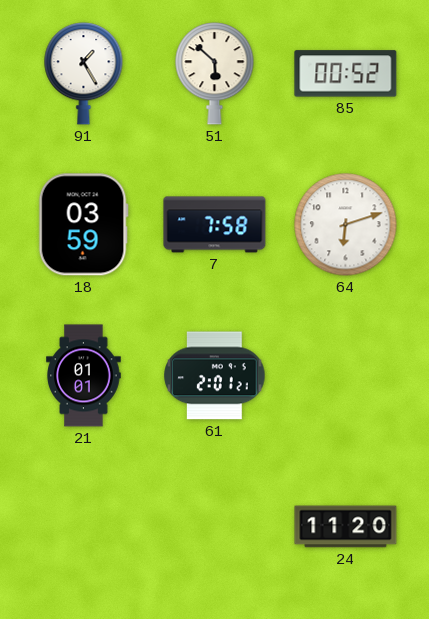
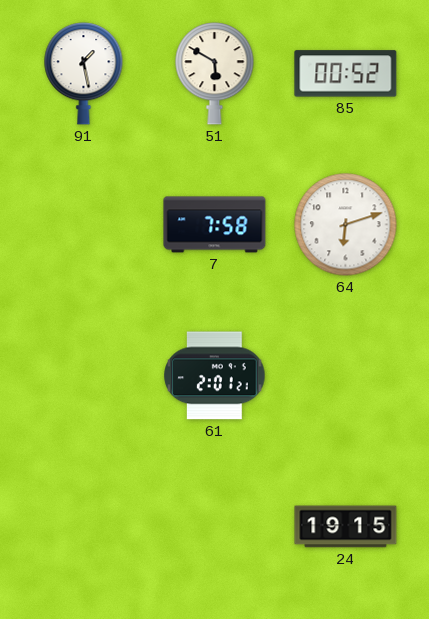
91: 1:25 -> 1:28 (84, 74)
51: 5:52 -> 5:50 (215, 74)
18: 03:59 -> none (83, 225)
21: 01:01 -> none (84, 376)
24: 11:20 -> 19:15 (346, 527)
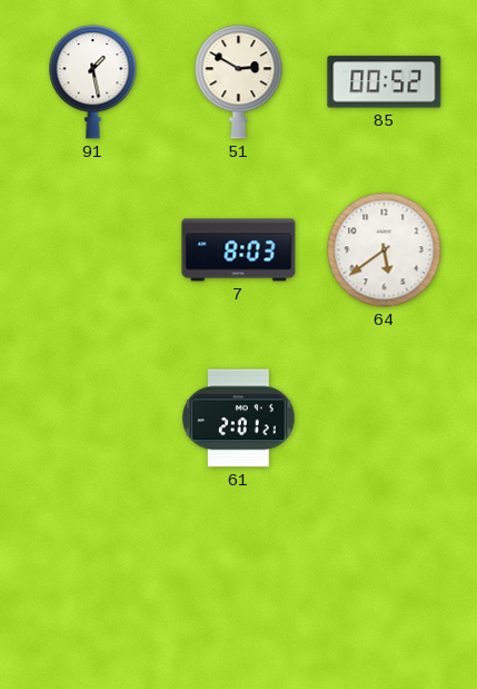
51: 5:50 -> 2:50 (239, 82)
7: 7:58 -> 8:03 (239, 250)
64: 6:12 -> 5:39 (385, 250)
24: 19:15 -> none (346, 527)
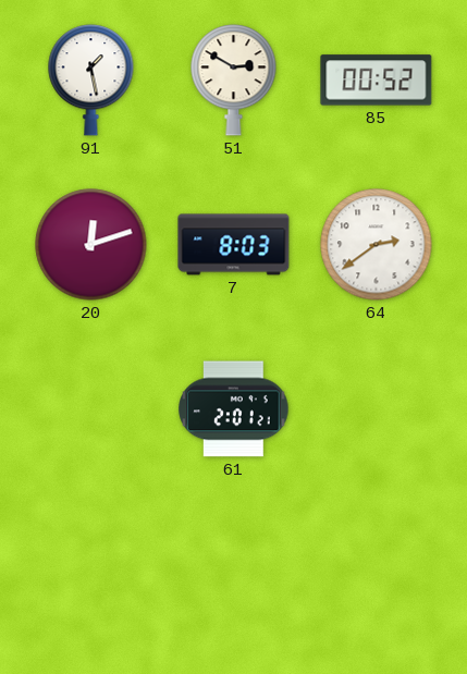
20: none -> 12:12 (91, 245)
64: 5:39 -> 2:39 (377, 245)
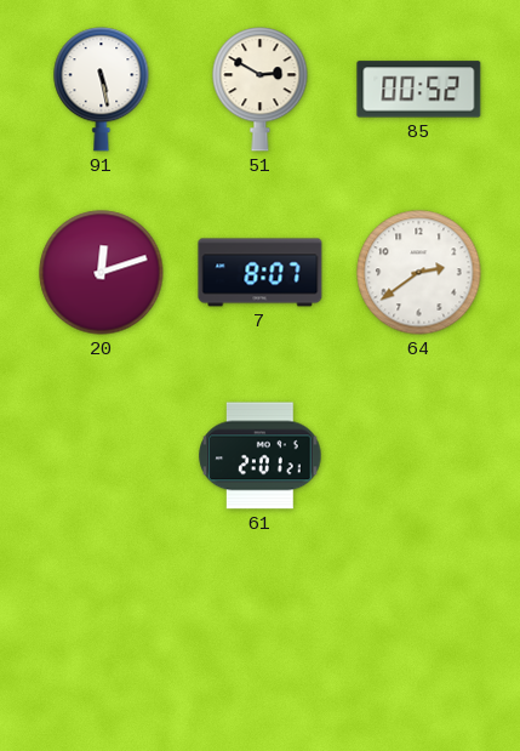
91: 1:28 -> 5:28 (102, 90)
7: 8:03 -> 8:07 (261, 273)
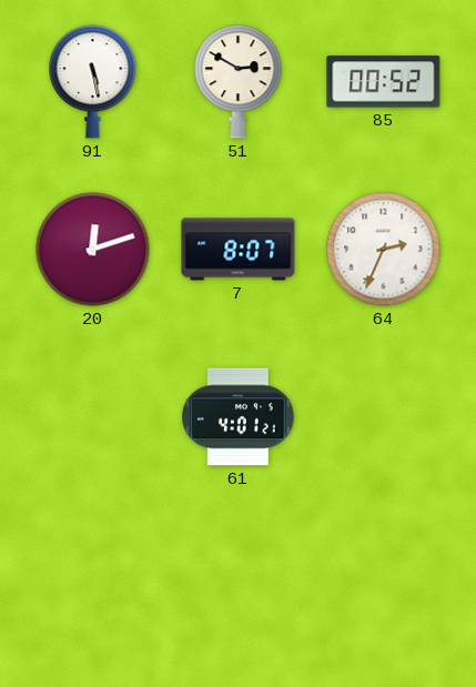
64: 2:39 -> 2:34 (384, 250)
61: 2:01 -> 4:01 (239, 417)
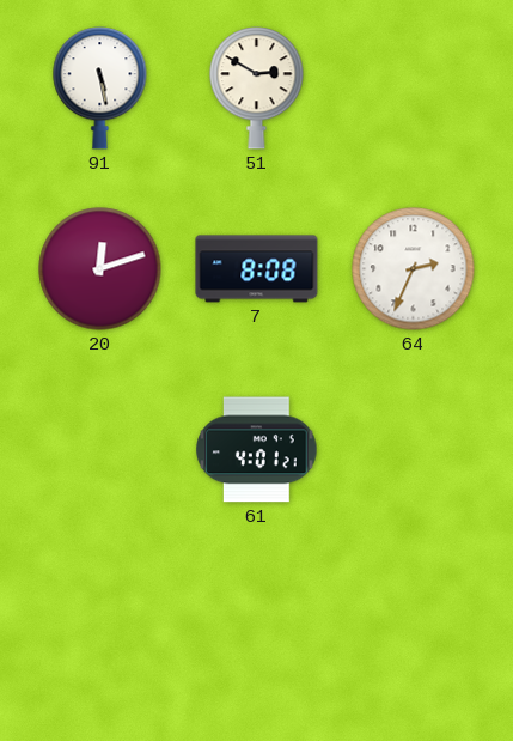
85: 00:52 -> none (384, 82)
7: 8:07 -> 8:08 (257, 269)
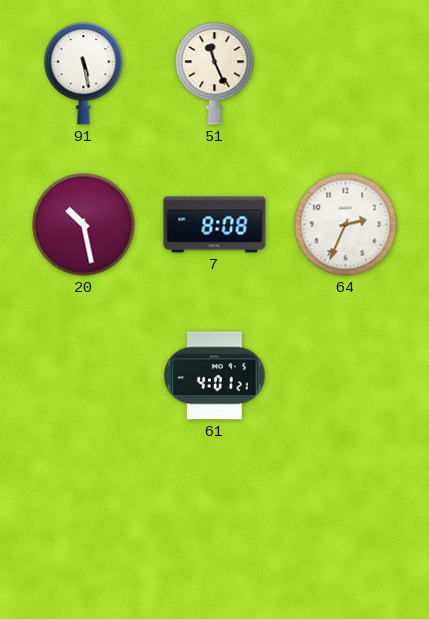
51: 2:50 -> 11:26 (215, 74)
20: 12:12 -> 10:28 (84, 225)
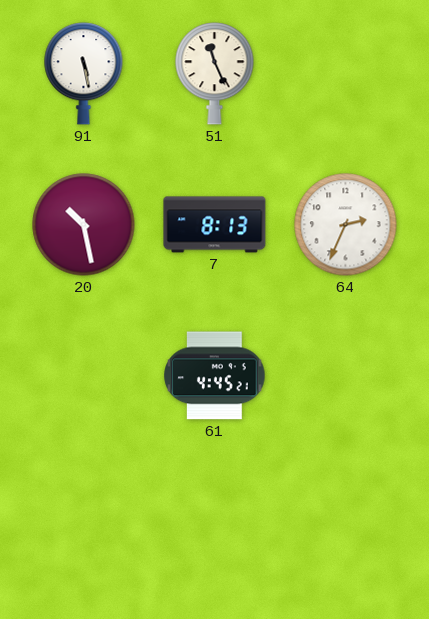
7: 8:08 -> 8:13 (215, 225)
61: 4:01 -> 4:45 (215, 376)
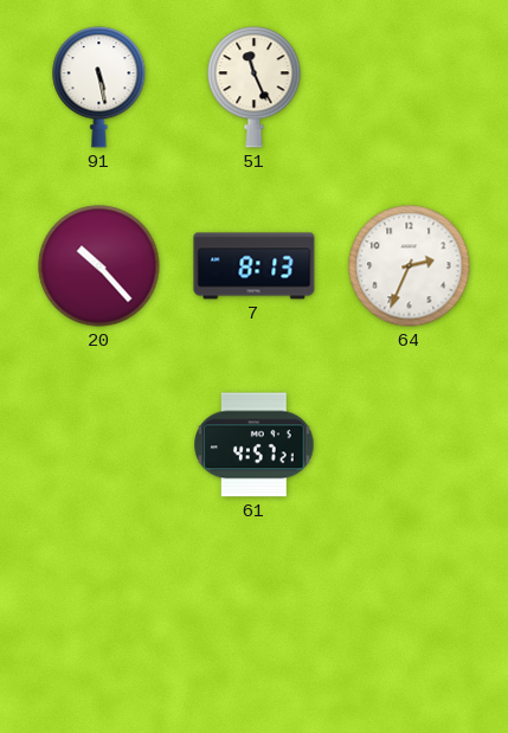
20: 10:28 -> 10:23 (99, 266)
61: 4:45 -> 4:57 (255, 445)
